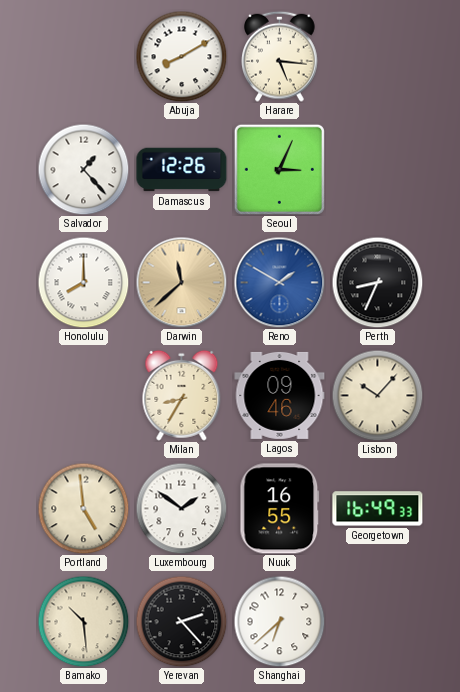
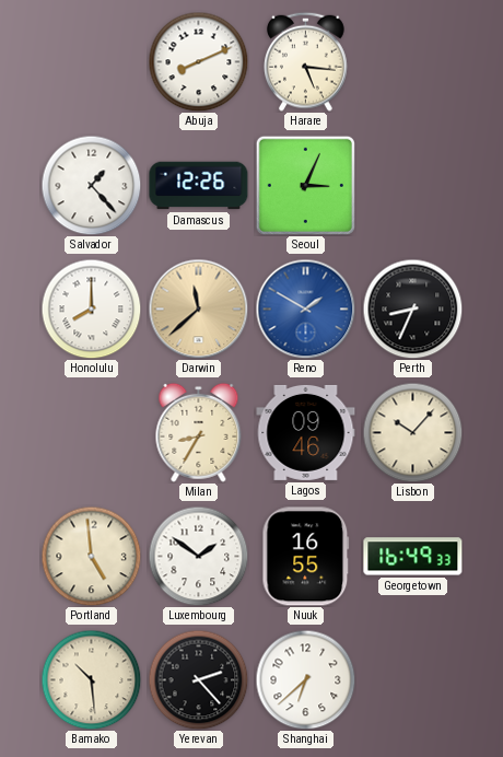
Abuja: 8:10 -> 8:11 (198, 61)
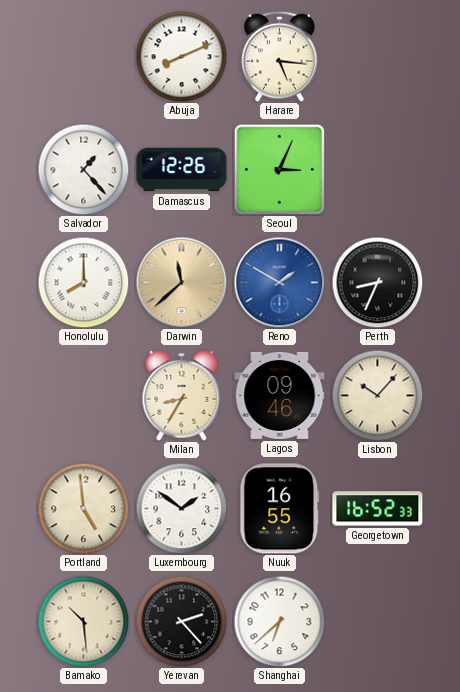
Georgetown: 16:49 -> 16:52 (378, 509)
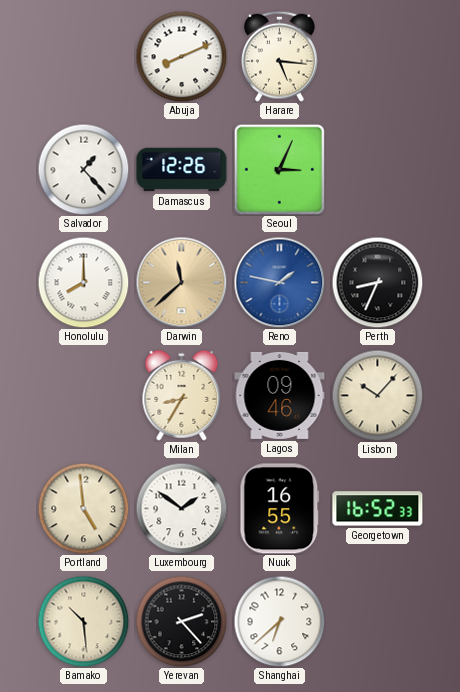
Reno: 1:50 -> 1:47 (279, 282)
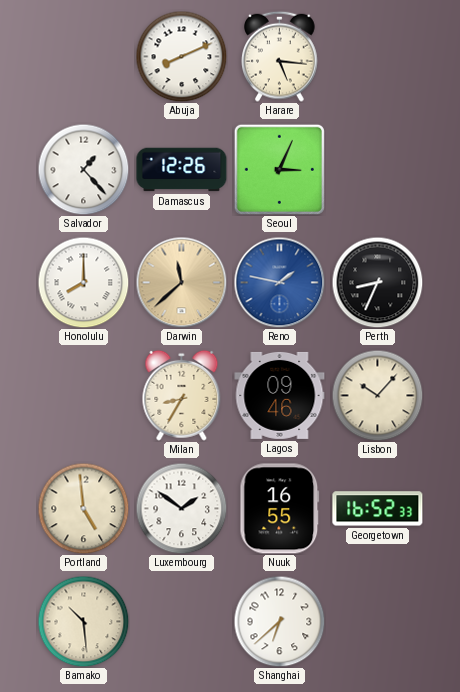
Yerevan: 2:23 -> none (181, 621)
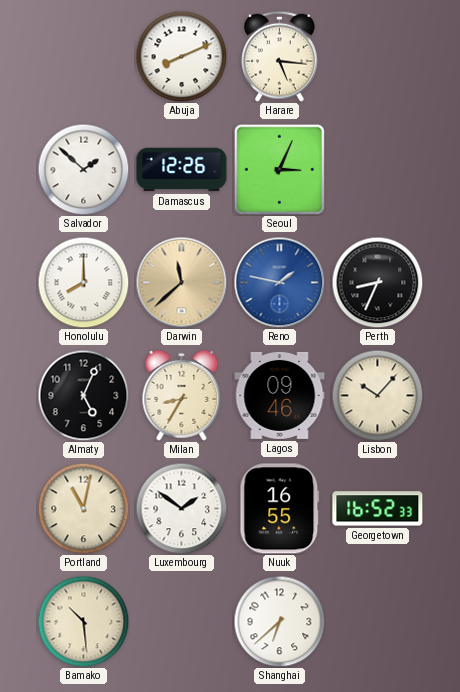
Salvador: 1:23 -> 1:52 (83, 169)
Almaty: none -> 5:04 (83, 395)
Portland: 4:59 -> 11:02 (83, 508)
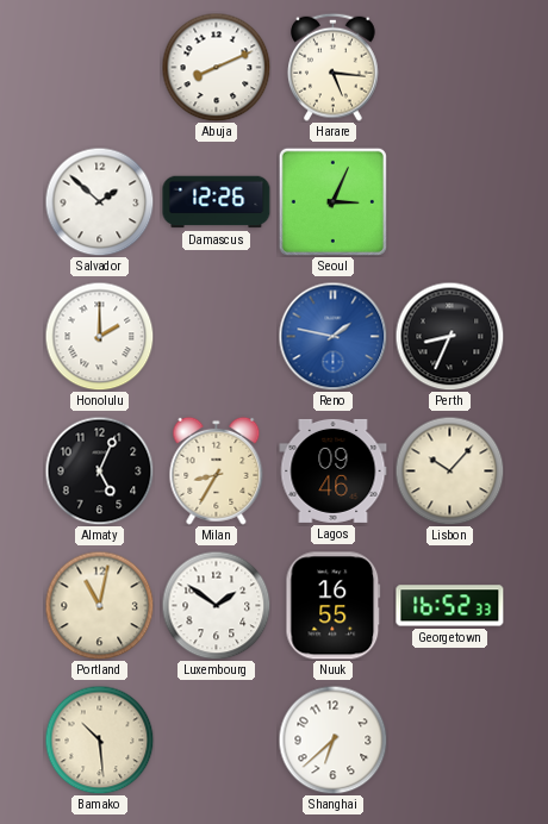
Honolulu: 8:00 -> 2:00 (99, 336)
Darwin: 11:38 -> none (181, 282)
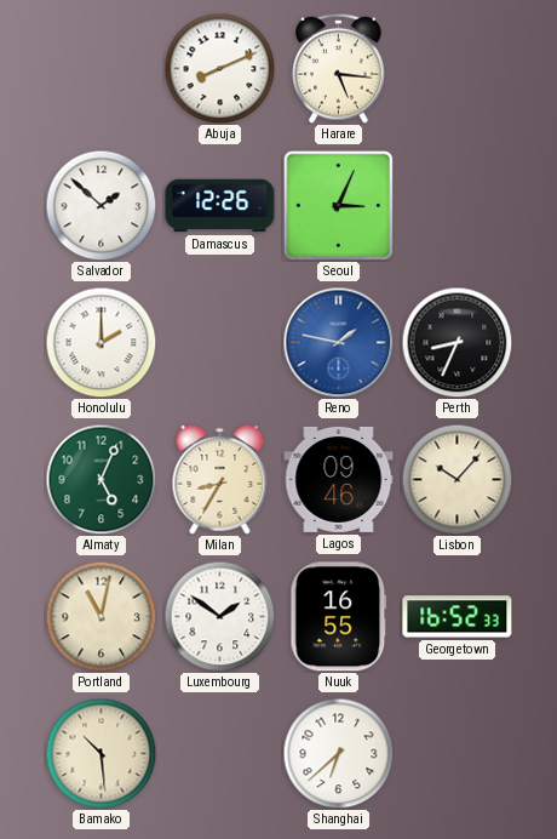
Almaty dial: black -> green (101, 479)
